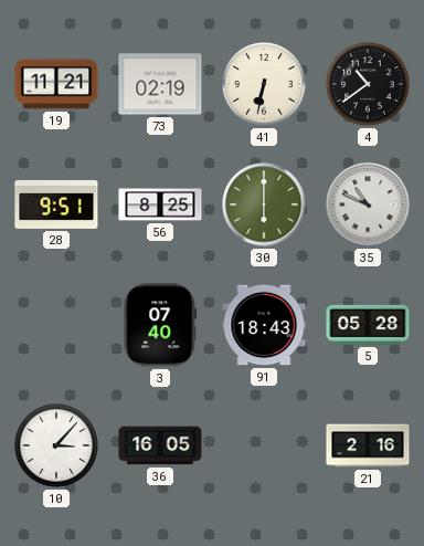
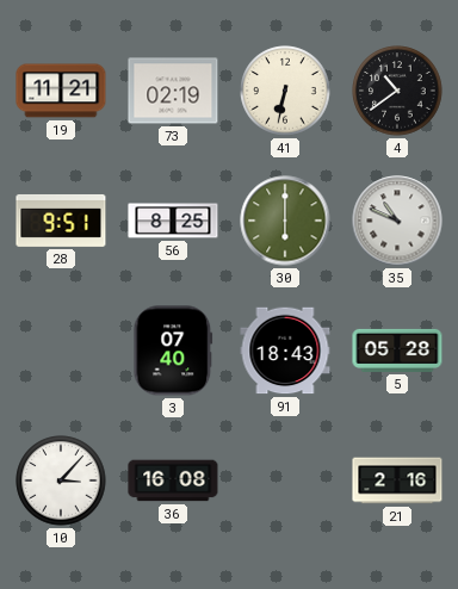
36: 16:05 -> 16:08 (173, 480)
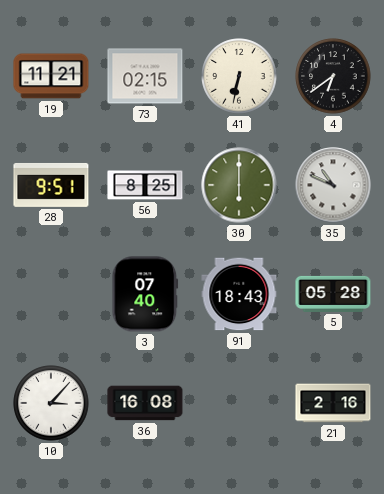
73: 02:19 -> 02:15 (145, 76)
4: 10:39 -> 6:39 (333, 76)
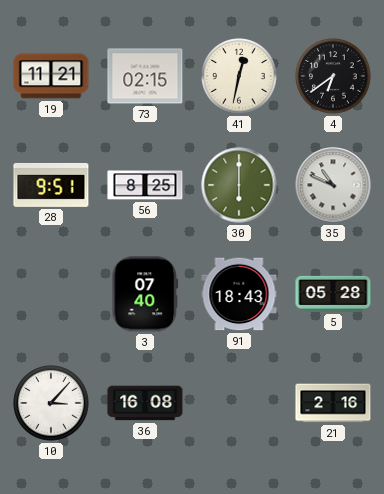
41: 6:32 -> 12:32 (239, 76)
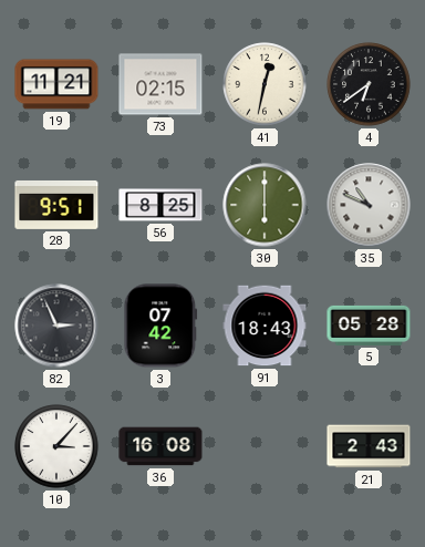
82: none -> 2:56 (56, 326)
3: 07:40 -> 07:42 (160, 326)
21: 2:16 -> 2:43 (369, 446)
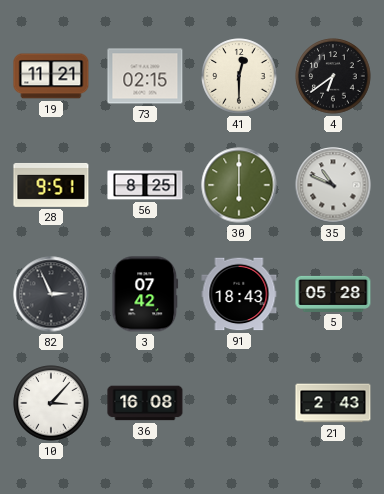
41: 12:32 -> 12:30 (239, 76)
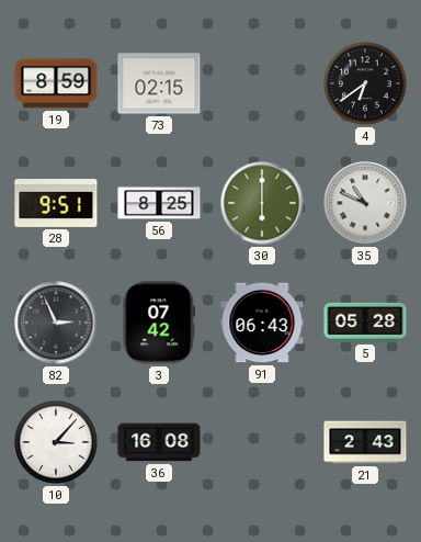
19: 11:21 -> 8:59 (56, 83)
41: 12:30 -> none (239, 76)
91: 18:43 -> 06:43 (262, 323)
